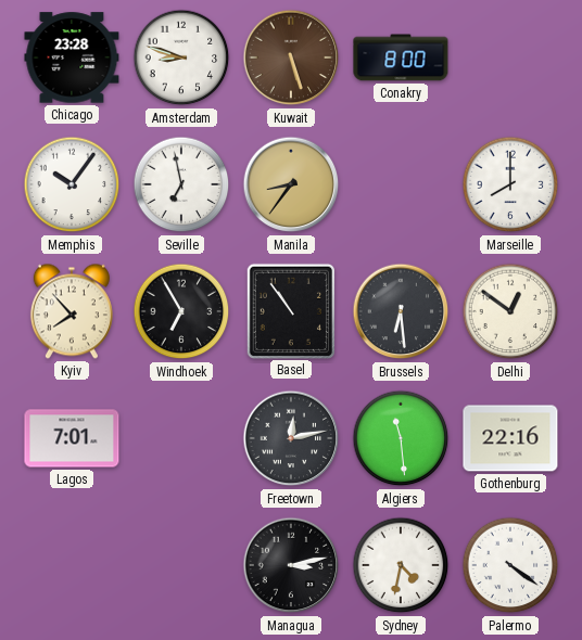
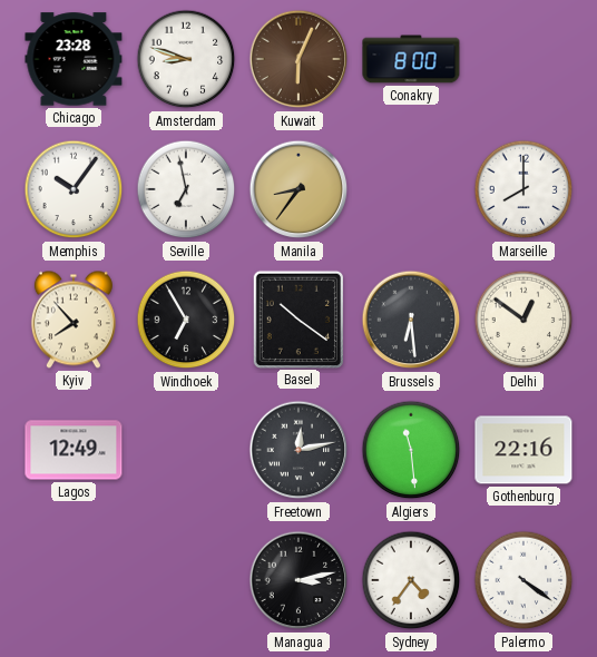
Kuwait: 5:27 -> 6:04 (298, 59)
Basel: 10:54 -> 10:21 (297, 318)
Lagos: 7:01 -> 12:49 (74, 450)
Sydney: 4:32 -> 4:36 (411, 580)
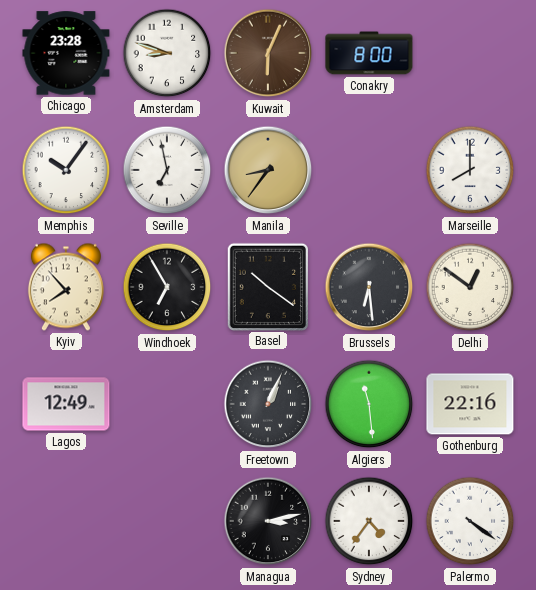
Freetown: 12:13 -> 1:04 (268, 404)
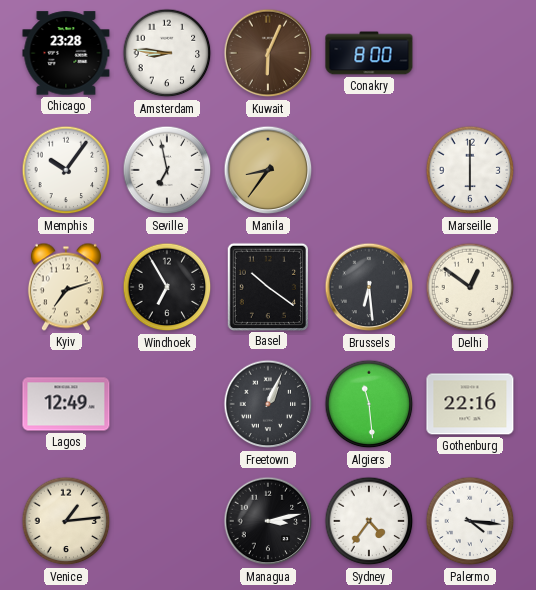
Amsterdam: 8:48 -> 8:46 (167, 53)
Marseille: 8:00 -> 6:00 (470, 170)
Kyiv: 7:53 -> 7:12 (66, 287)
Venice: none -> 1:14 (66, 521)
Palermo: 4:21 -> 4:16 (470, 521)
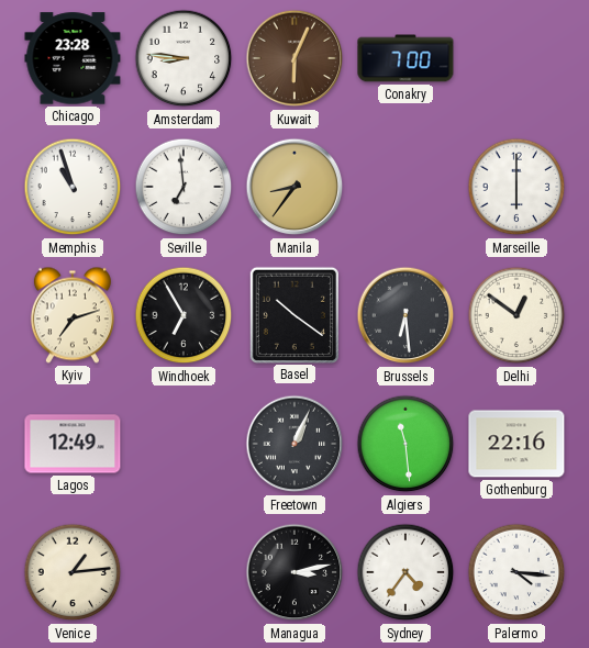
Conakry: 8:00 -> 7:00 (405, 58)
Memphis: 10:06 -> 10:57 (73, 187)
Seville: 6:58 -> 6:59 (184, 187)
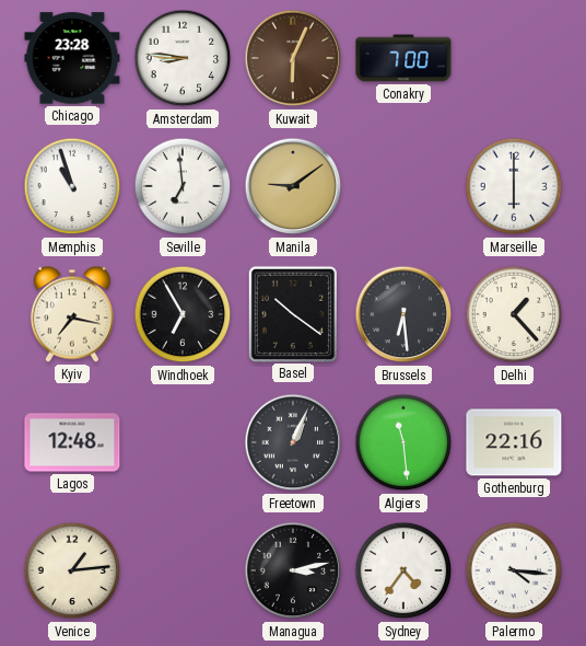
Manila: 8:36 -> 9:09 (293, 186)
Kyiv: 7:12 -> 7:17 (72, 314)
Delhi: 12:51 -> 1:23 (514, 314)
Lagos: 12:49 -> 12:48 (72, 442)
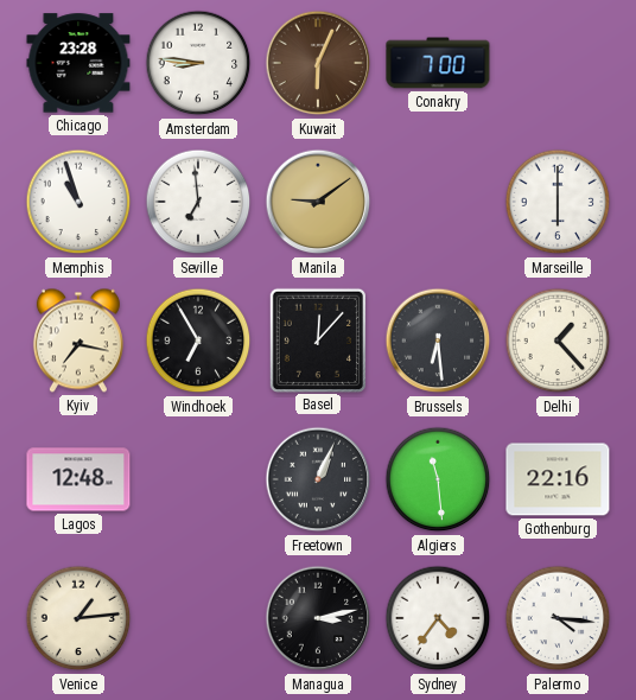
Basel: 10:21 -> 12:07 (317, 339)
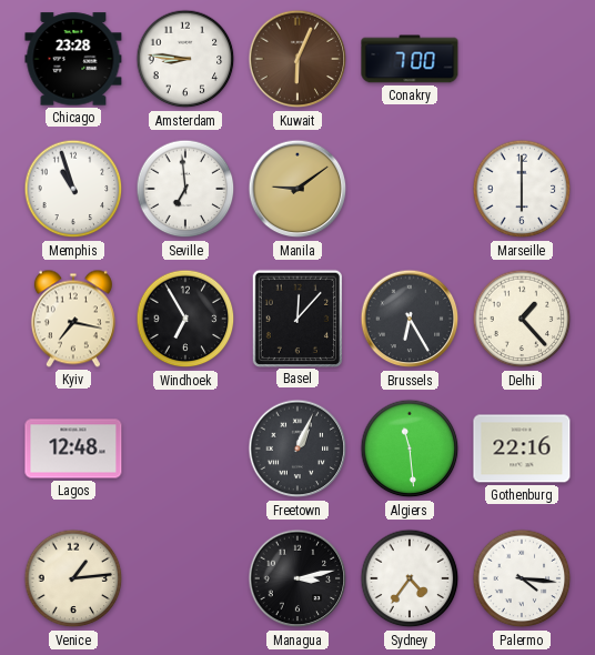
Brussels: 6:29 -> 6:25 (410, 319)
